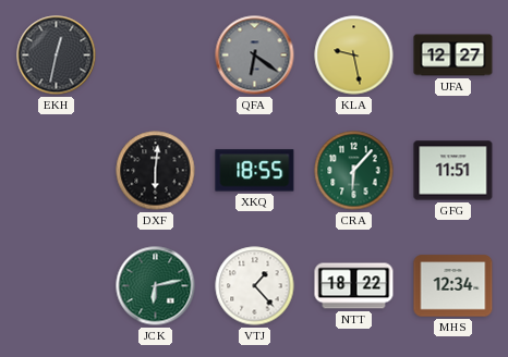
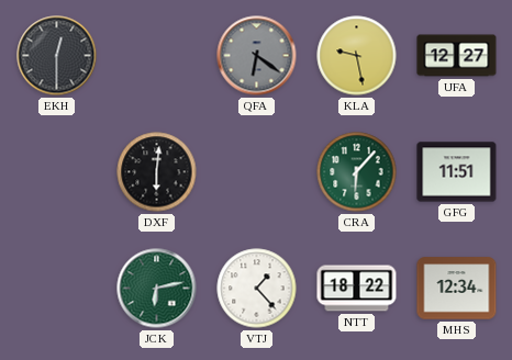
EKH: 12:32 -> 12:30 (57, 56)
XKQ: 18:55 -> none (255, 171)
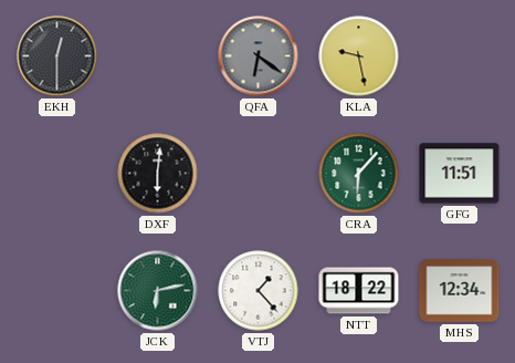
UFA: 12:27 -> none (457, 56)
